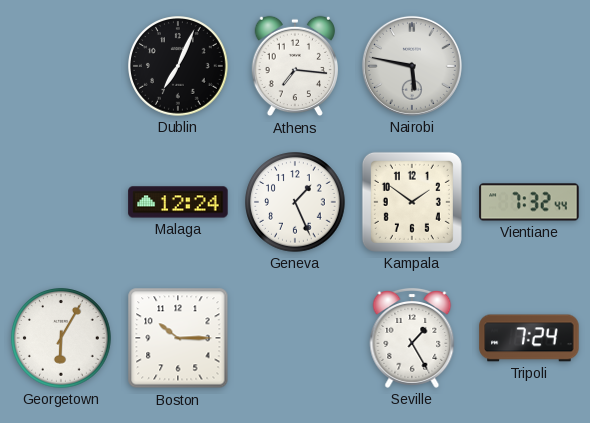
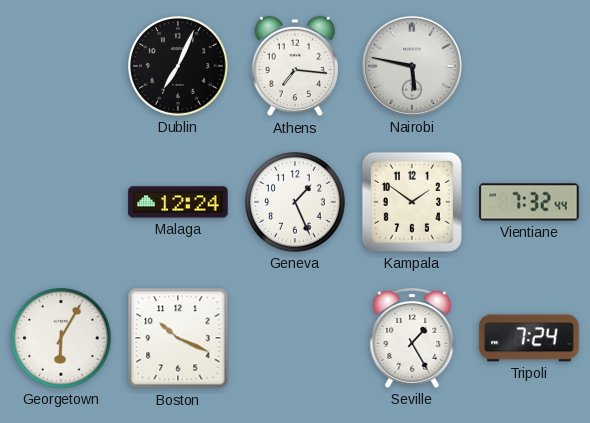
Boston: 10:15 -> 10:19 (178, 338)
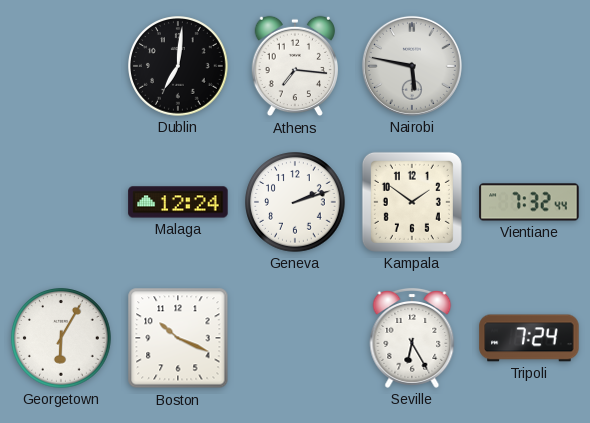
Dublin: 7:04 -> 7:01 (178, 66)
Geneva: 1:26 -> 2:12 (295, 202)
Seville: 1:25 -> 6:25 (412, 338)
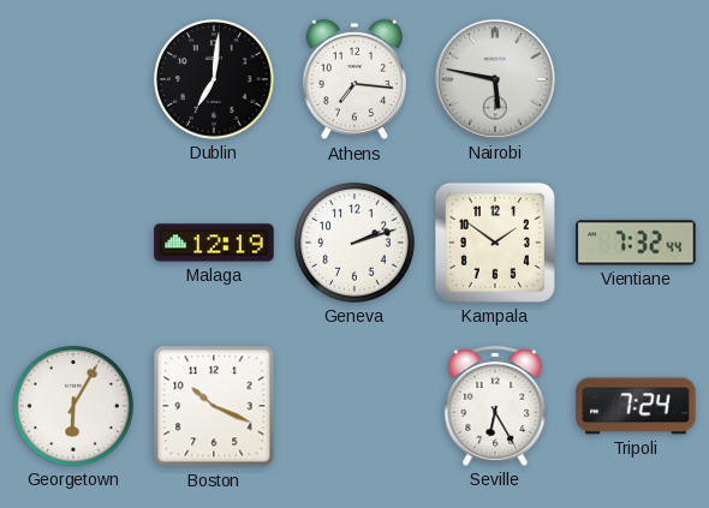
Malaga: 12:24 -> 12:19 (214, 243)
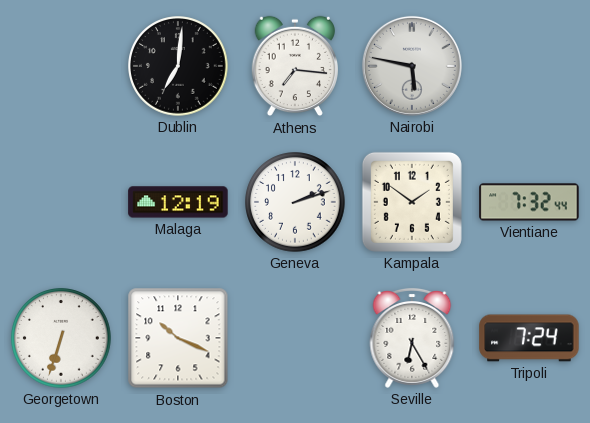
Georgetown: 6:05 -> 6:33 (61, 338)
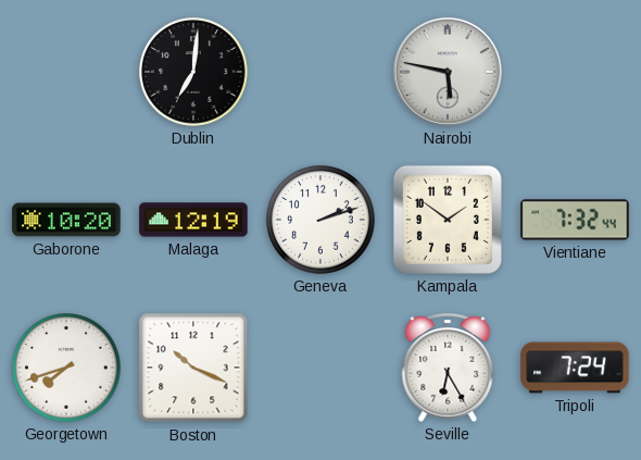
Athens: 7:16 -> none (294, 66)
Gaborone: none -> 10:20 (66, 220)
Georgetown: 6:33 -> 7:42 (66, 368)
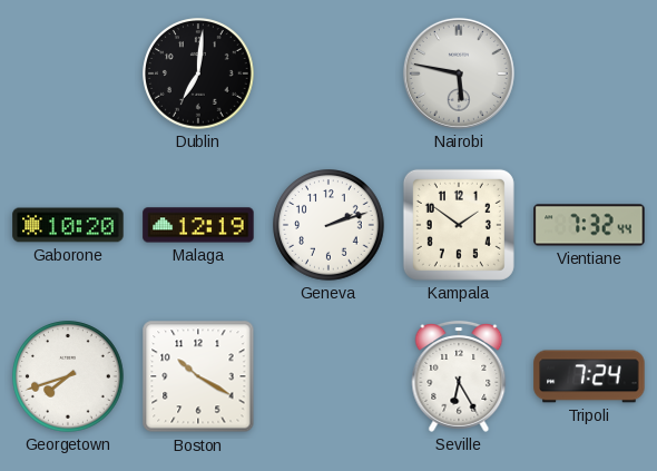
Boston: 10:19 -> 10:20 (198, 376)
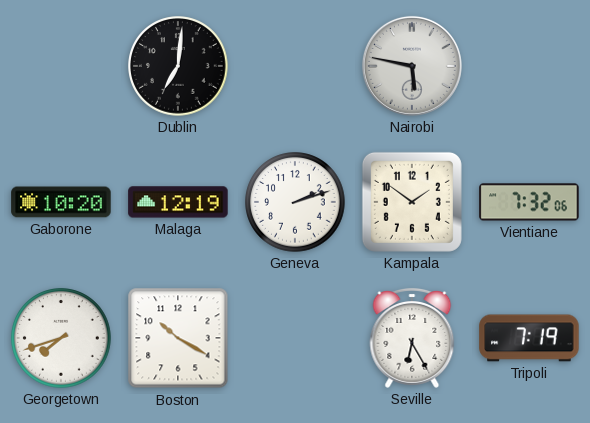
Vientiane: 7:32:44 -> 7:32:06 (529, 202)
Tripoli: 7:24 -> 7:19 (529, 338)
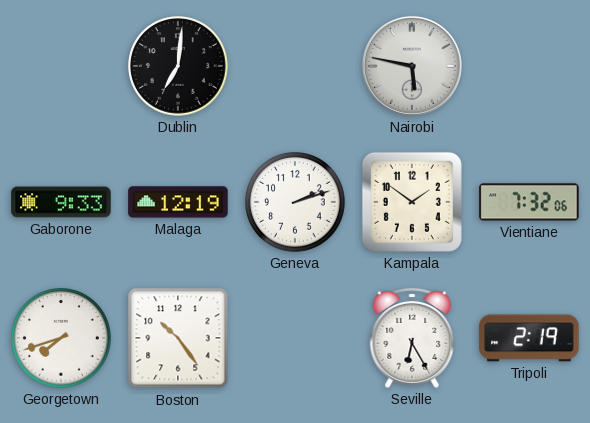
Gaborone: 10:20 -> 9:33 (61, 202)
Boston: 10:20 -> 10:24 (178, 338)
Tripoli: 7:19 -> 2:19 (529, 338)
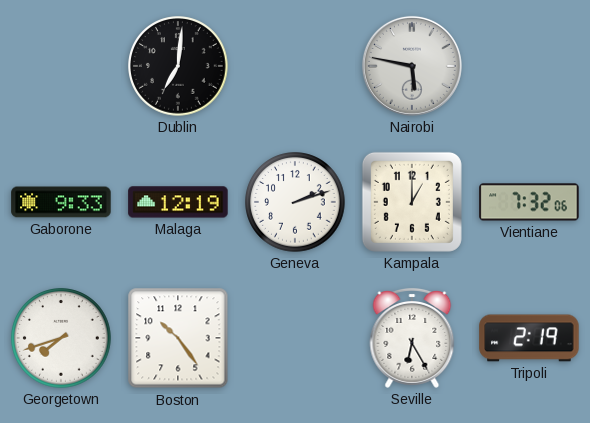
Kampala: 1:51 -> 1:00 (412, 202)
